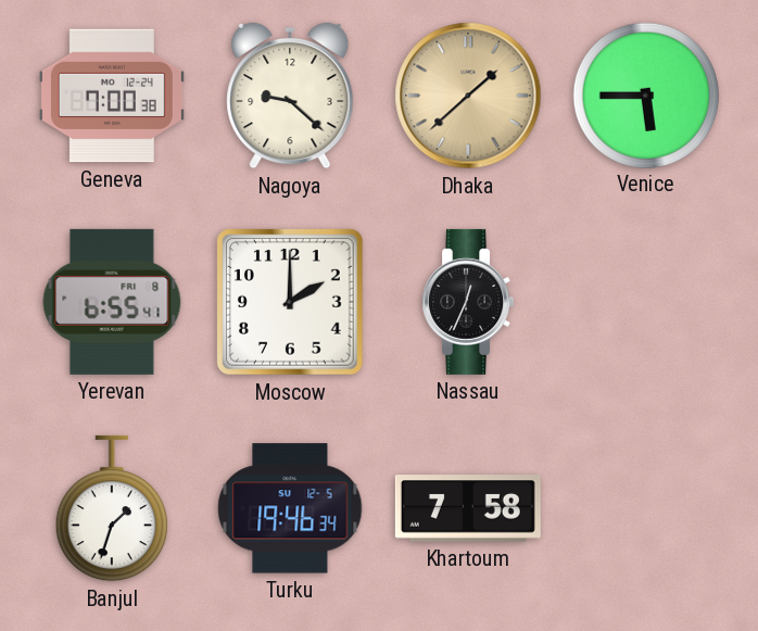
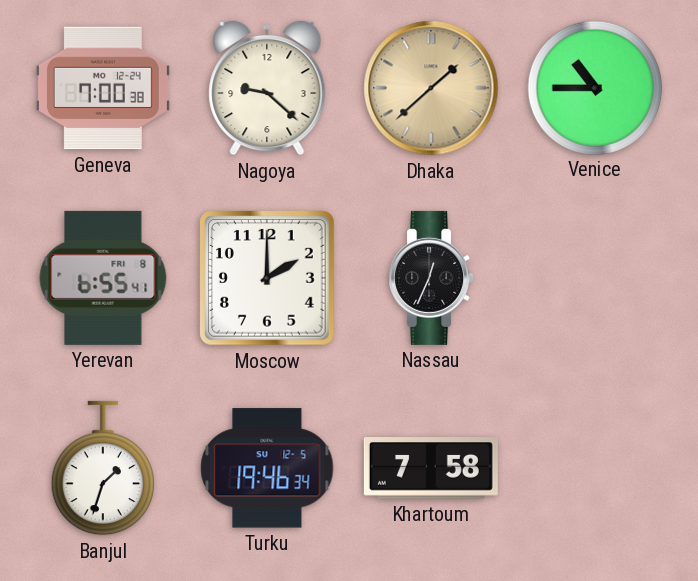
Venice: 5:45 -> 10:45 (594, 87)
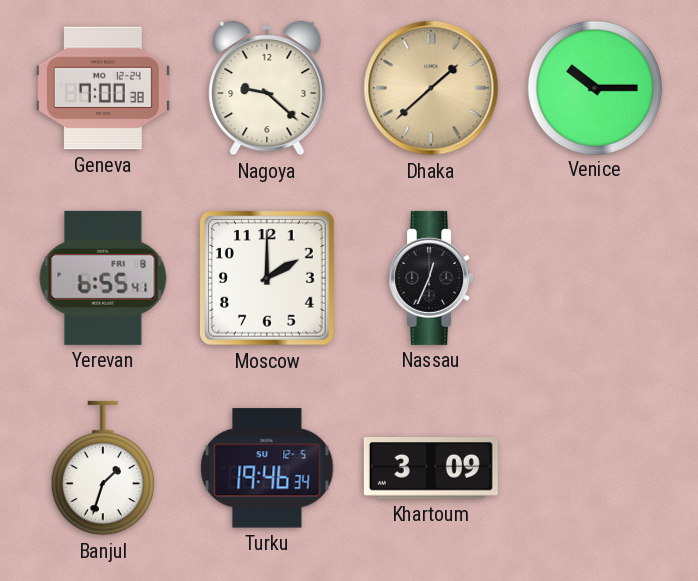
Venice: 10:45 -> 10:15 (594, 87)
Khartoum: 7:58 -> 3:09 (431, 469)
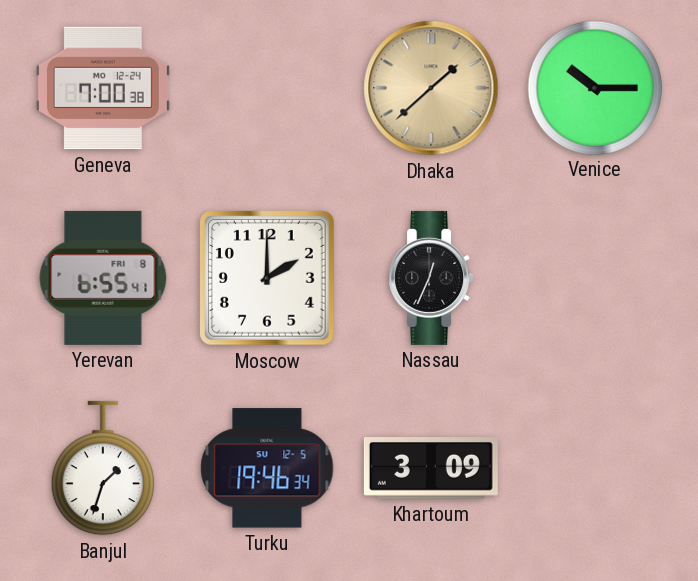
Nagoya: 9:22 -> none (267, 88)
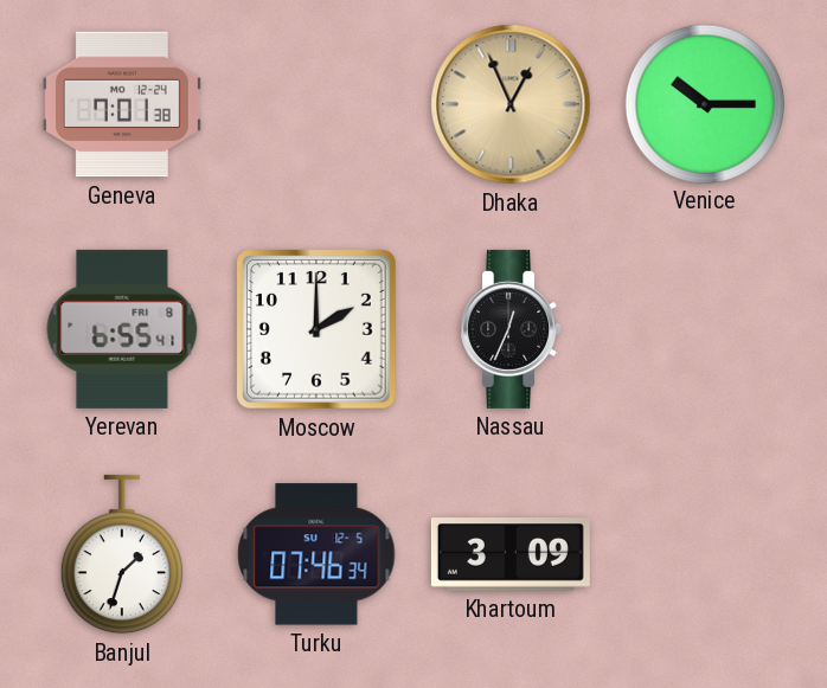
Geneva: 7:00 -> 7:01 (122, 104)
Dhaka: 1:38 -> 12:56 (511, 104)
Turku: 19:46 -> 07:46 (316, 554)
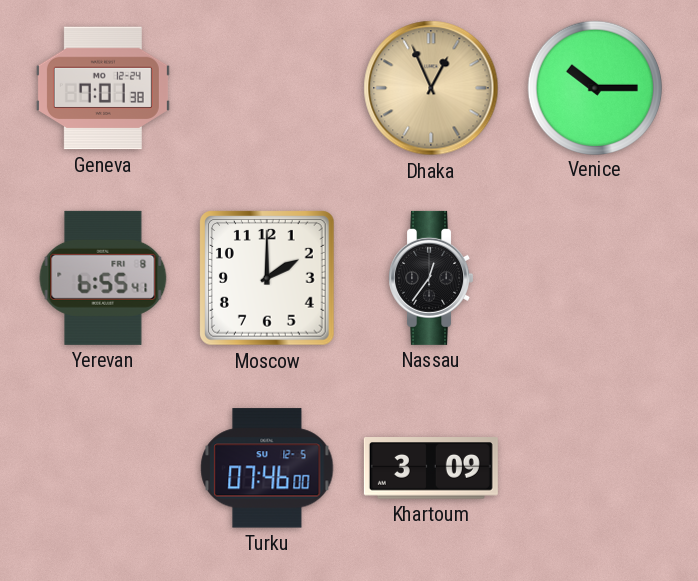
Nassau: 12:34 -> 12:36 (431, 278)
Banjul: 1:33 -> none (122, 554)
Turku: 07:46:34 -> 07:46:00 (267, 468)
